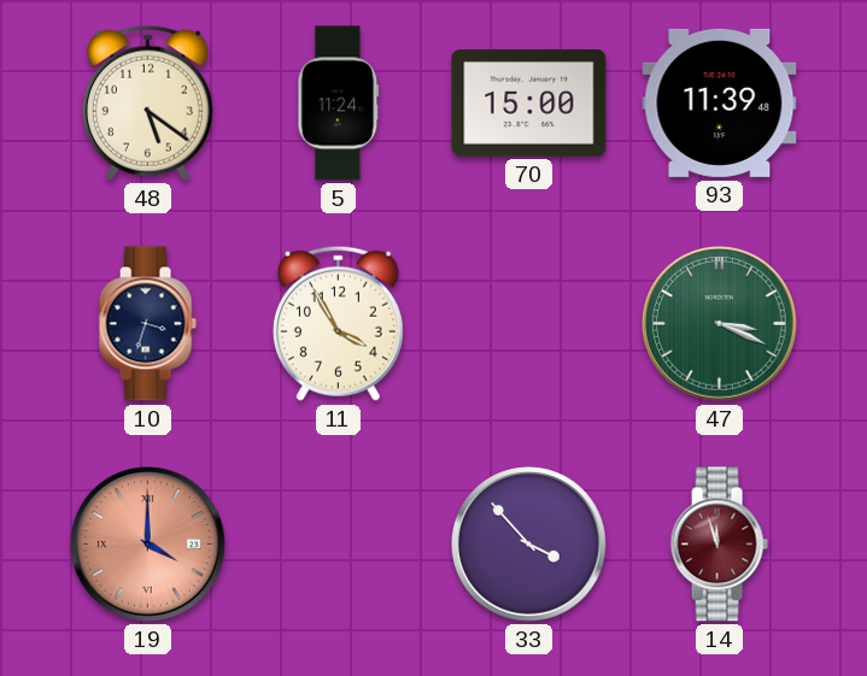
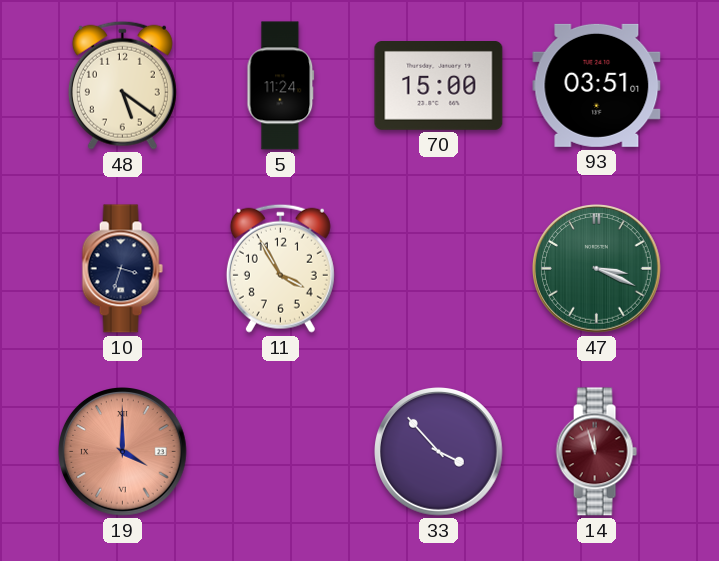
93: 11:39 -> 03:51 (597, 85)
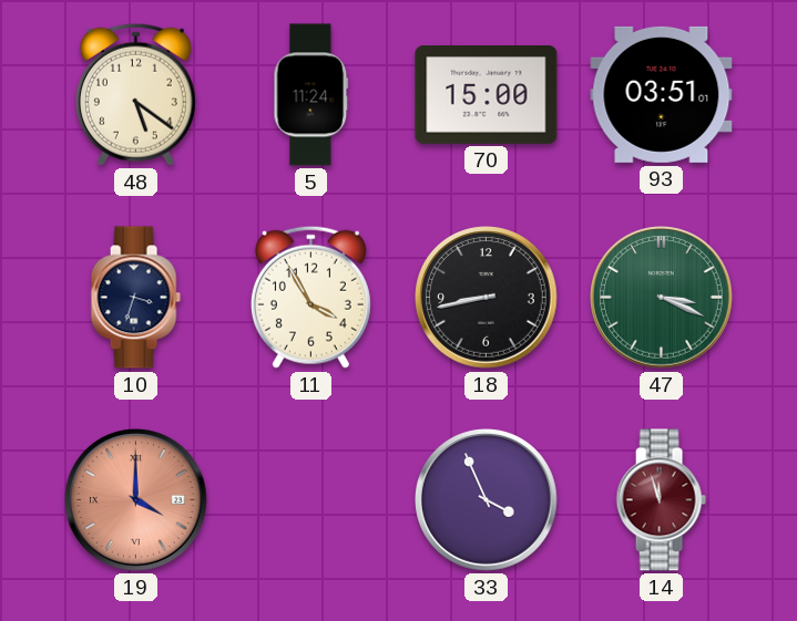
18: none -> 8:43 (487, 298)
33: 3:53 -> 3:56 (487, 500)
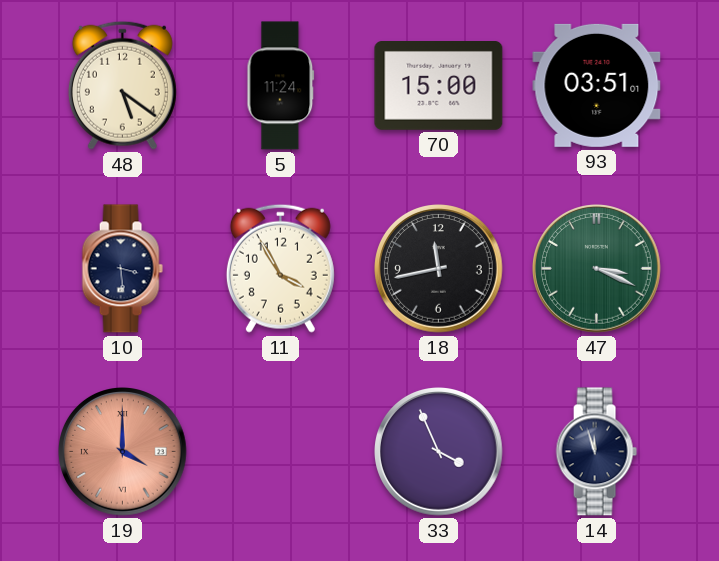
10: 3:33 -> 3:29 (122, 269)
18: 8:43 -> 11:43 (439, 269)
14 dial: burgundy -> navy (596, 452)
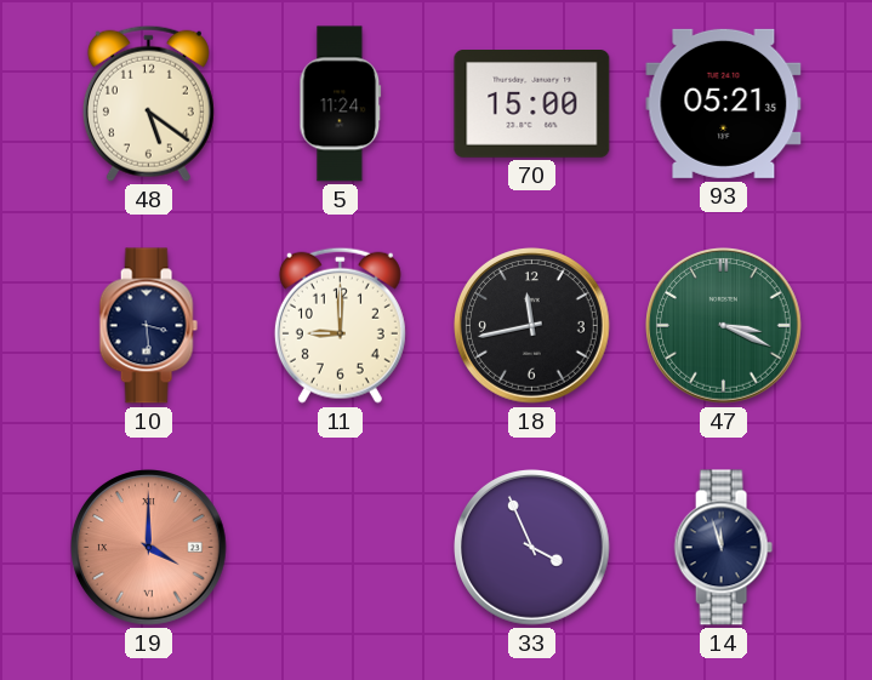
93: 03:51 -> 05:21 (724, 103)
11: 3:55 -> 9:00 (340, 325)
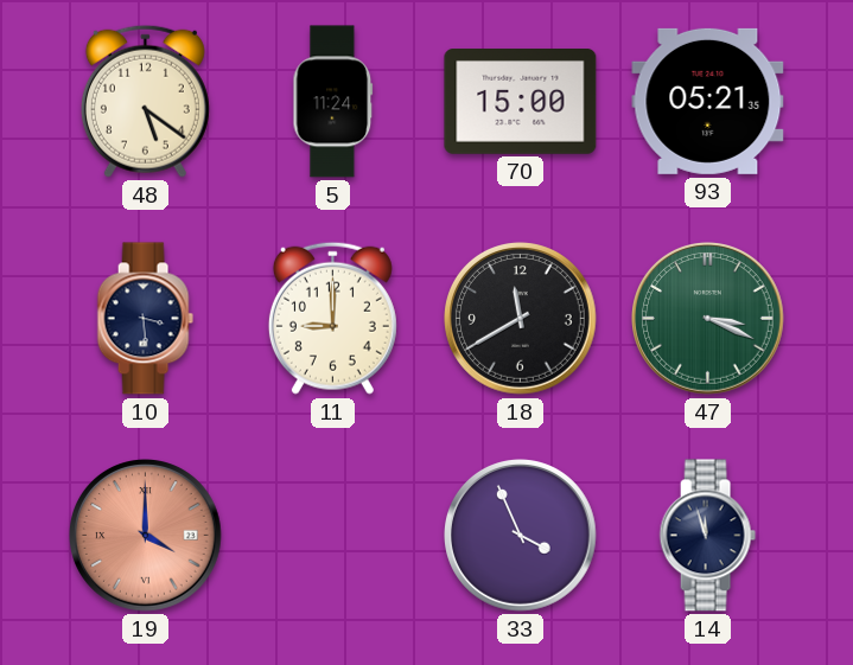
18: 11:43 -> 11:40 (521, 319)
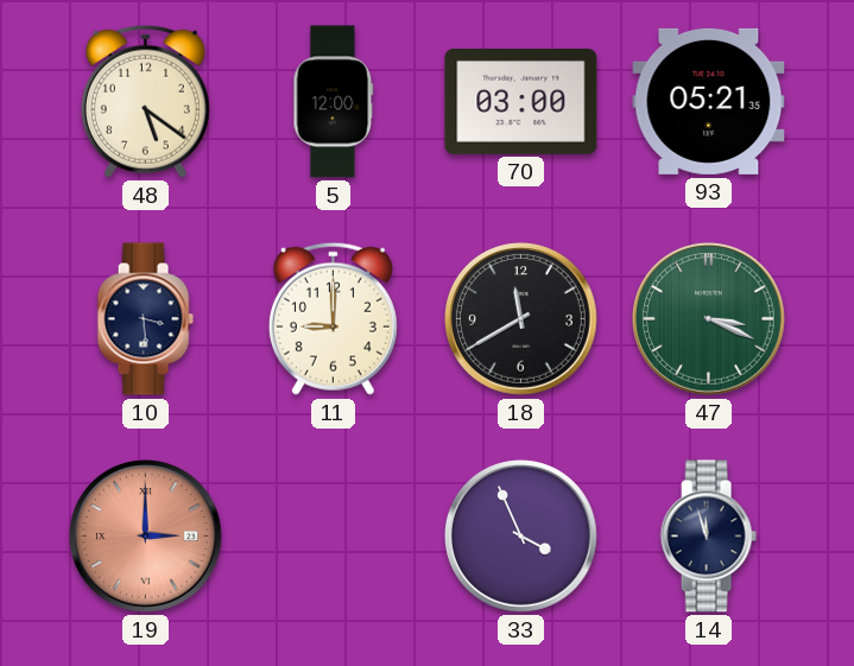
5: 11:24 -> 12:00 (334, 102)
70: 15:00 -> 03:00 (521, 102)
19: 4:00 -> 3:00 (146, 537)
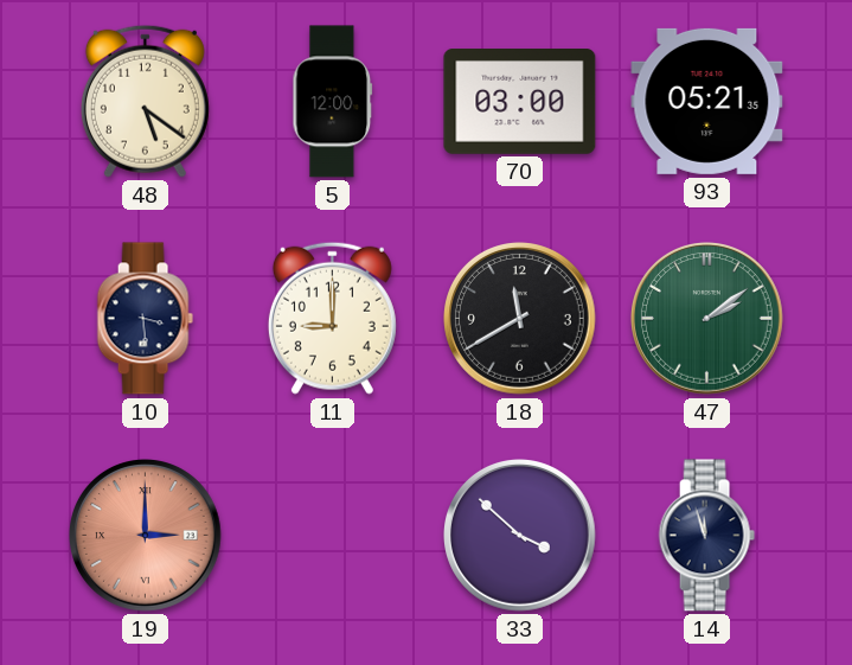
47: 3:19 -> 2:09 (707, 319)
33: 3:56 -> 3:52 (520, 536)
